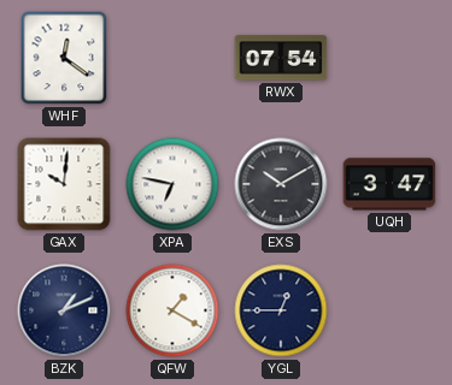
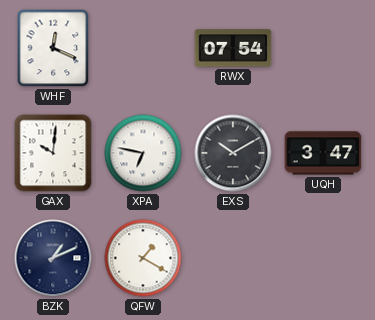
WHF: 12:21 -> 12:19 (53, 48)
YGL: 12:45 -> none (281, 310)
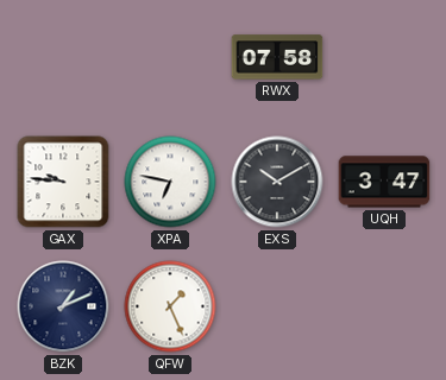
WHF: 12:19 -> none (53, 48)
RWX: 07:54 -> 07:58 (277, 57)
GAX: 10:01 -> 9:46 (63, 182)
QFW: 1:20 -> 1:26 (170, 306)
